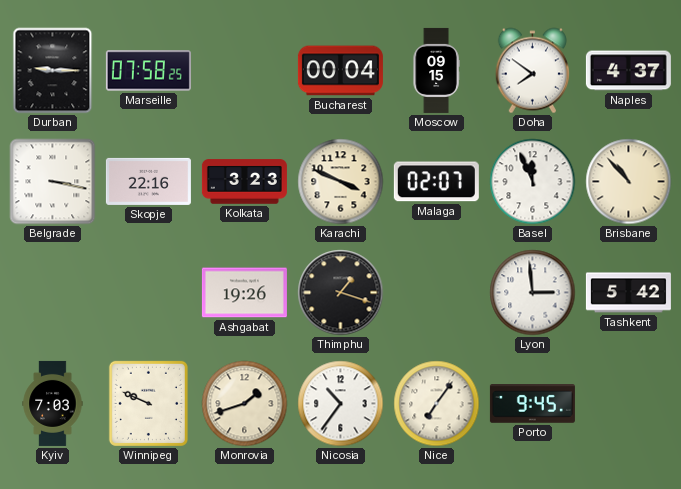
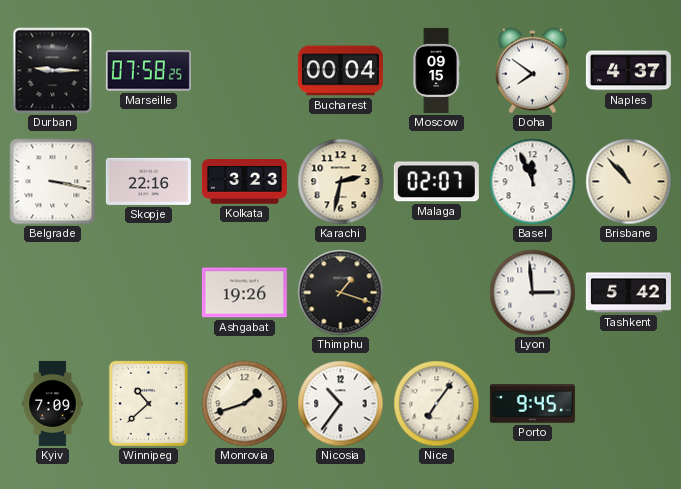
Karachi: 3:49 -> 2:32 (341, 182)
Kyiv: 7:03 -> 7:09 (53, 403)
Winnipeg: 9:49 -> 10:38 (148, 403)
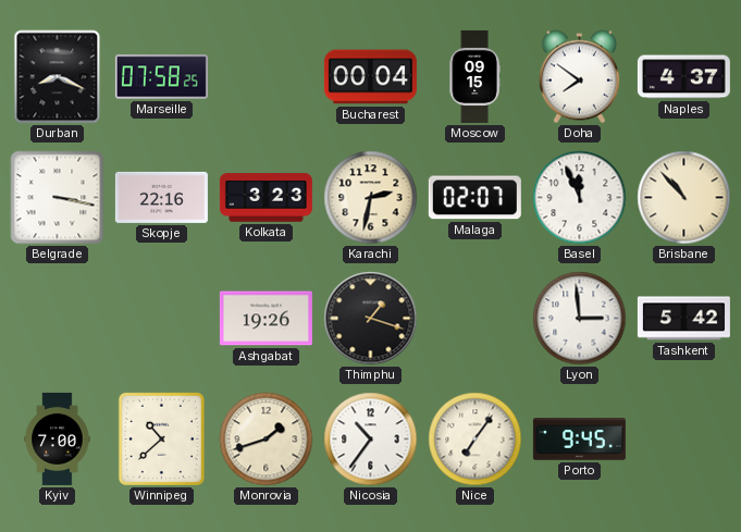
Durban: 9:15 -> 8:19 (58, 77)
Kyiv: 7:09 -> 7:00 (58, 438)
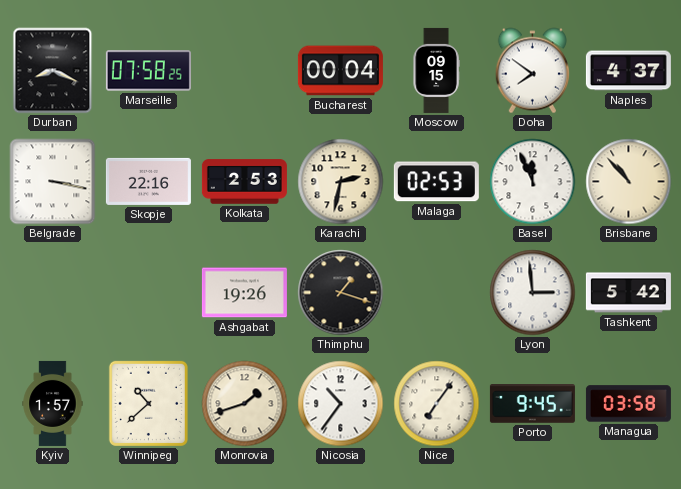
Kolkata: 3:23 -> 2:53 (244, 182)
Malaga: 02:07 -> 02:53 (436, 182)
Kyiv: 7:00 -> 1:57 (53, 403)
Managua: none -> 03:58 (628, 404)
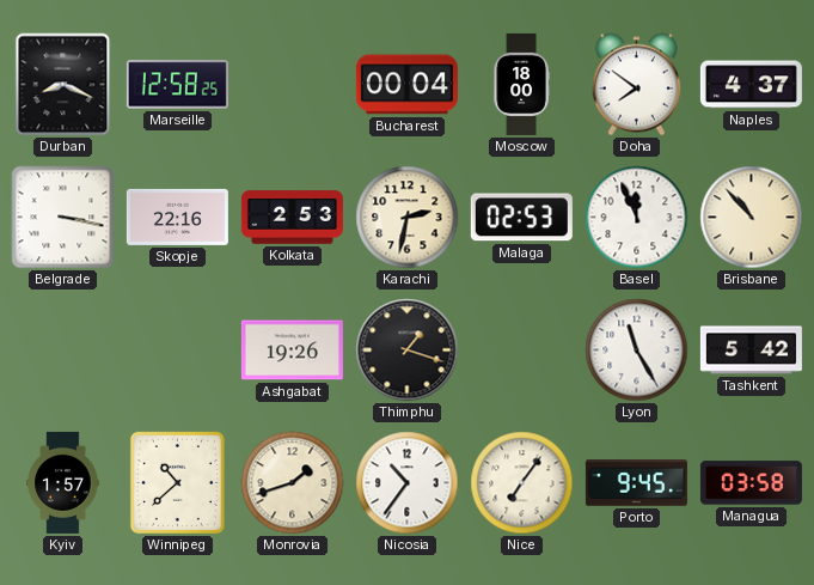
Marseille: 07:58 -> 12:58 (177, 85)
Moscow: 09:15 -> 18:00 (521, 84)
Lyon: 2:59 -> 11:25 (637, 351)
